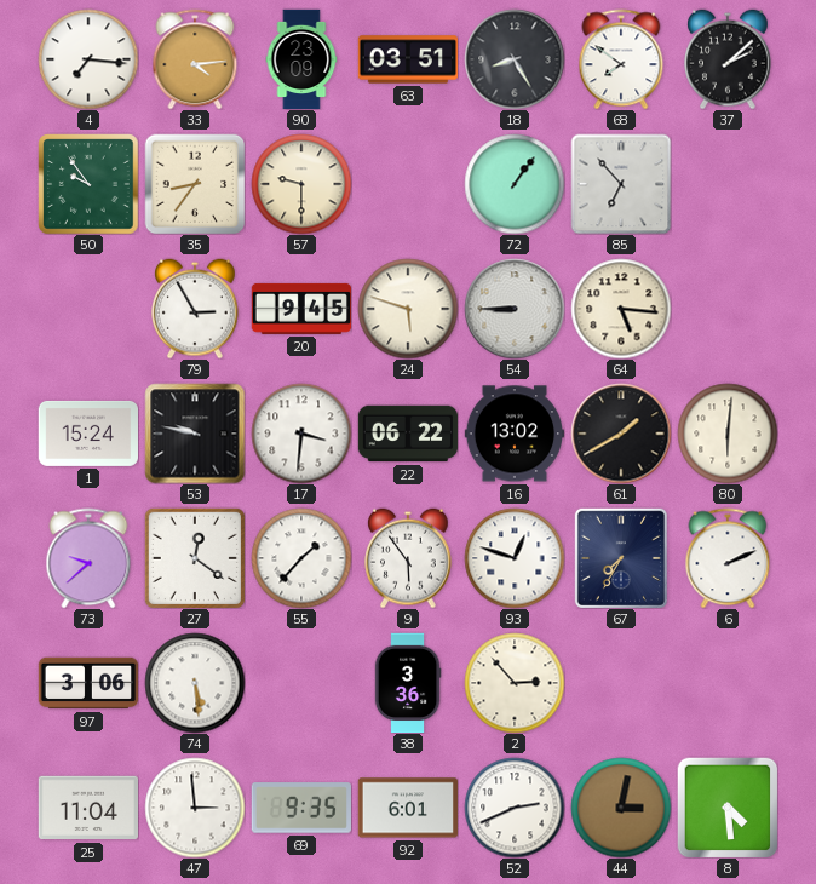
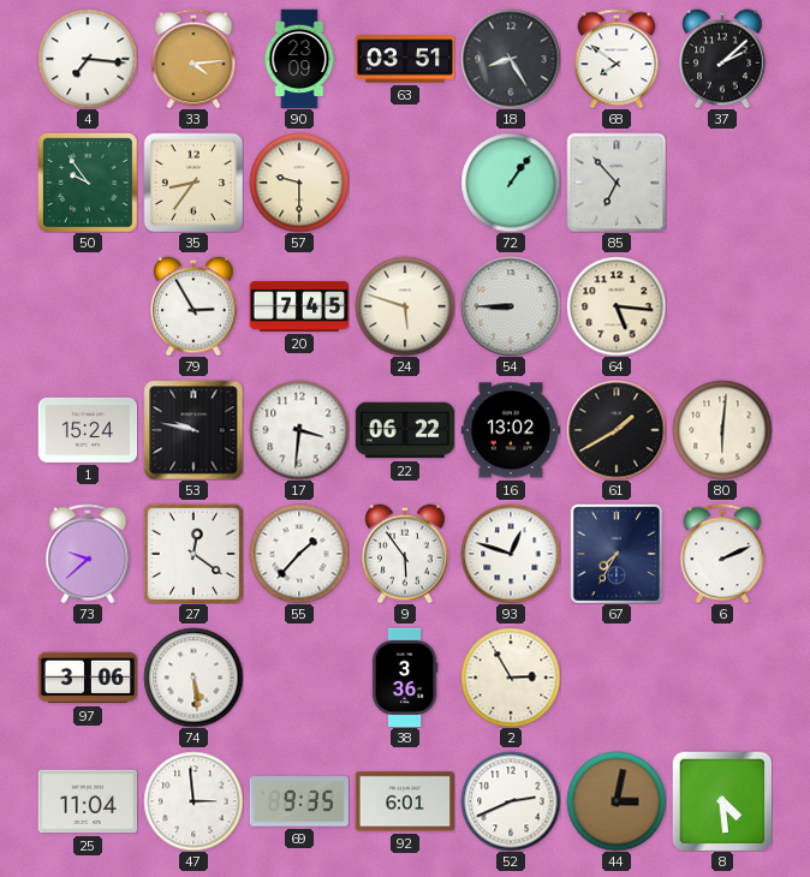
20: 9:45 -> 7:45 (299, 306)
2: 2:53 -> 2:55 (511, 678)
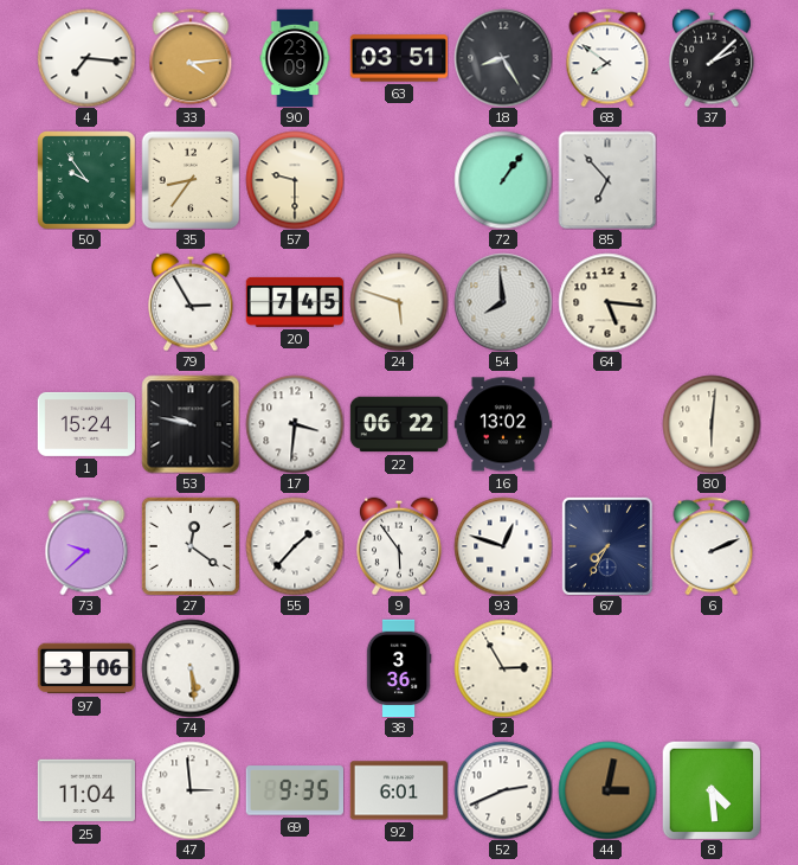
54: 8:45 -> 7:59 (503, 302)
61: 1:40 -> none (617, 430)
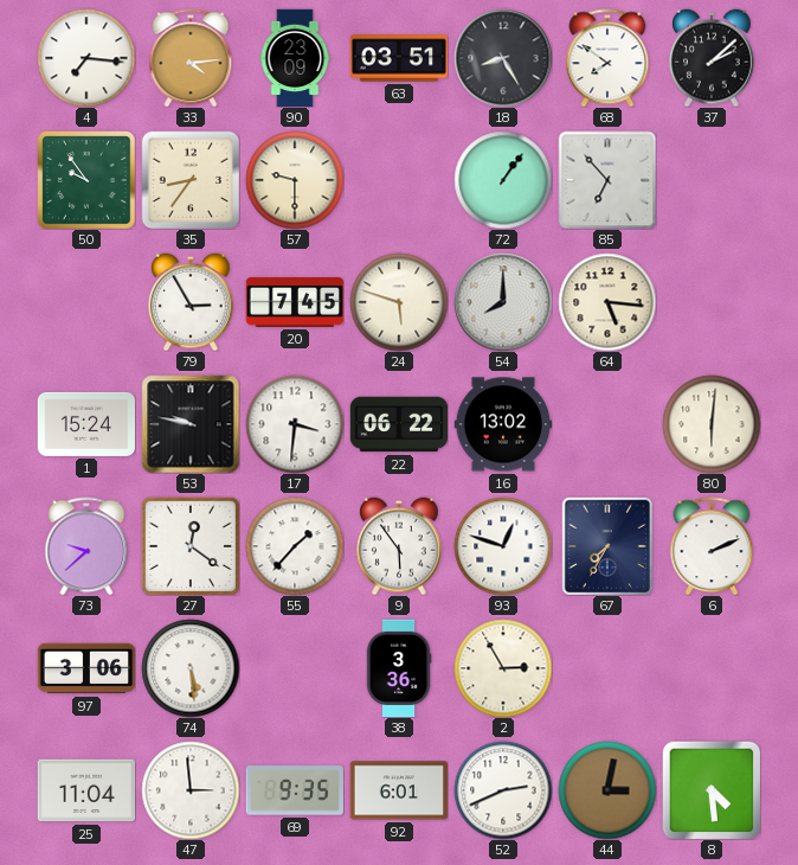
54: 7:59 -> 8:00 (503, 302)
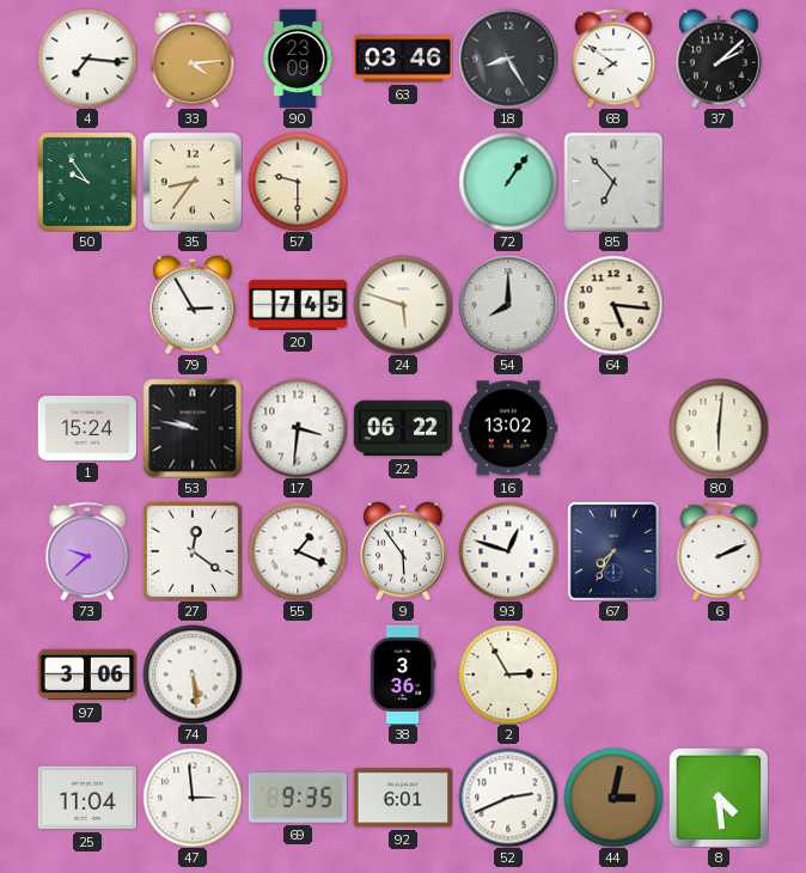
63: 03:51 -> 03:46 (403, 59)
55: 1:37 -> 1:19 (298, 551)
